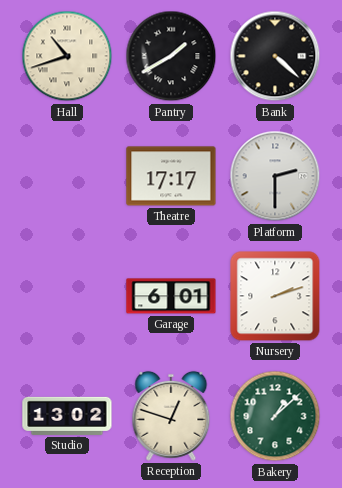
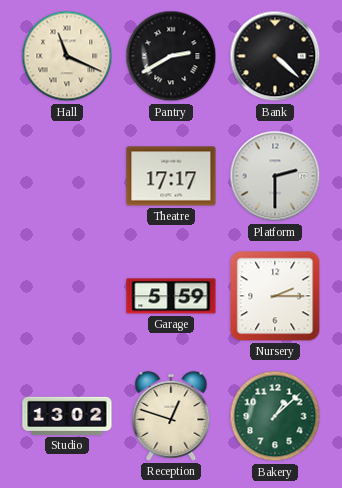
Hall: 10:42 -> 11:19 (67, 56)
Pantry: 1:40 -> 2:40 (171, 56)
Garage: 6:01 -> 5:59 (171, 296)
Nursery: 2:12 -> 2:15 (275, 296)
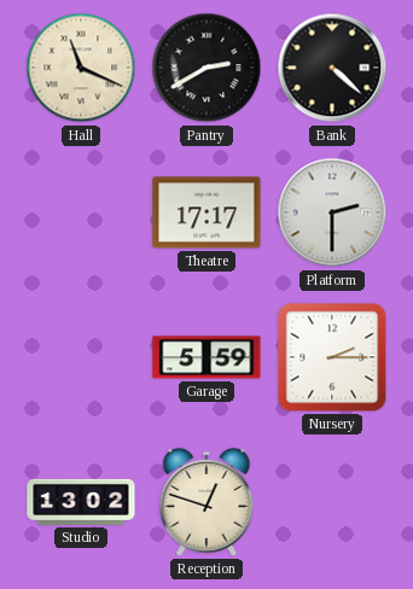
Bakery: 1:08 -> none (275, 416)
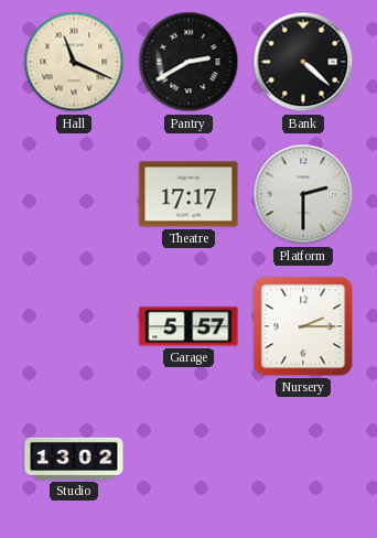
Garage: 5:59 -> 5:57 (188, 326)
Reception: 12:48 -> none (206, 502)
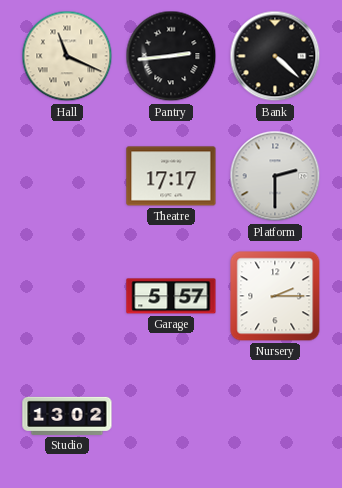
Pantry: 2:40 -> 2:44 (171, 56)
